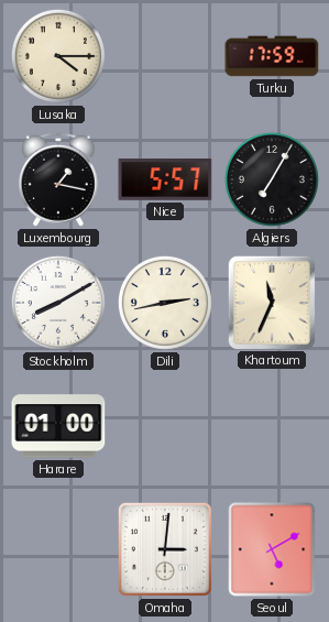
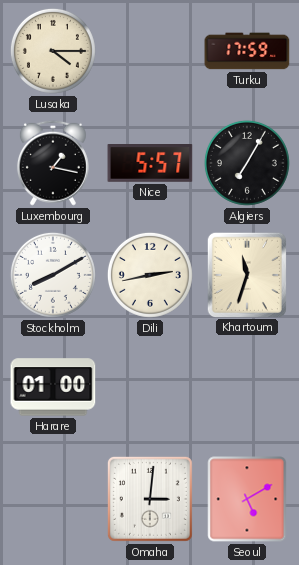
Khartoum: 11:34 -> 11:33 (246, 274)
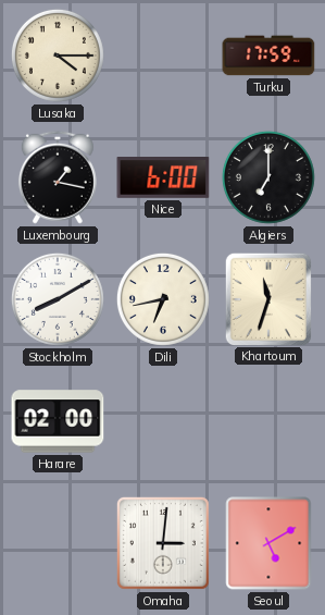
Nice: 5:57 -> 6:00 (163, 179)
Algiers: 7:05 -> 7:00 (268, 177)
Dili: 2:43 -> 6:43 (163, 299)
Harare: 01:00 -> 02:00 (58, 421)
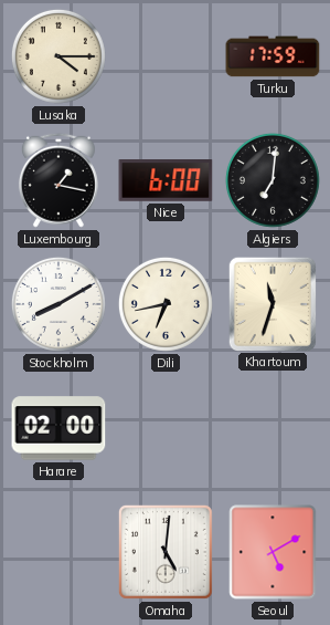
Algiers: 7:00 -> 7:01 (273, 180)
Omaha: 3:01 -> 5:01 (166, 552)
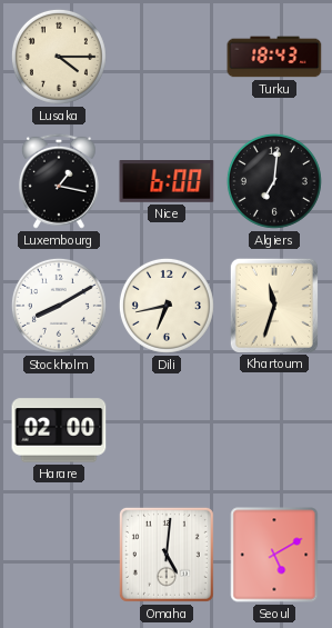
Turku: 17:59 -> 18:43 (274, 57)
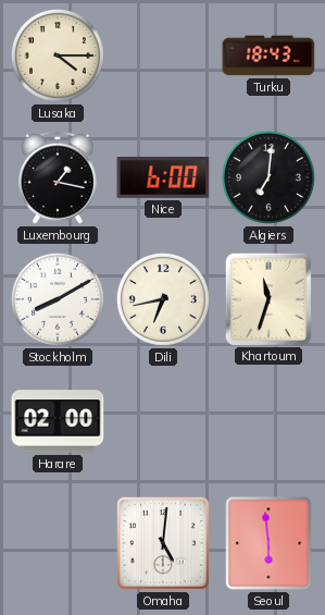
Seoul: 5:10 -> 5:59 (268, 543)
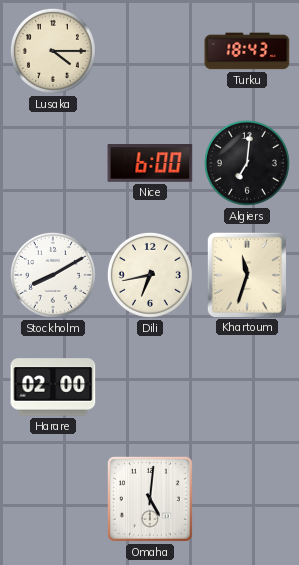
Luxembourg: 1:17 -> none (58, 177)
Seoul: 5:59 -> none (268, 543)
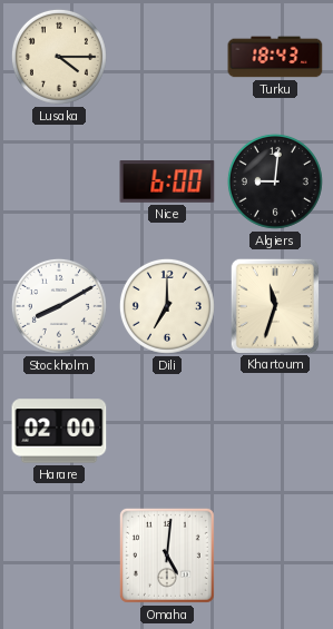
Algiers: 7:01 -> 9:01 (275, 181)
Dili: 6:43 -> 7:00 (167, 306)
